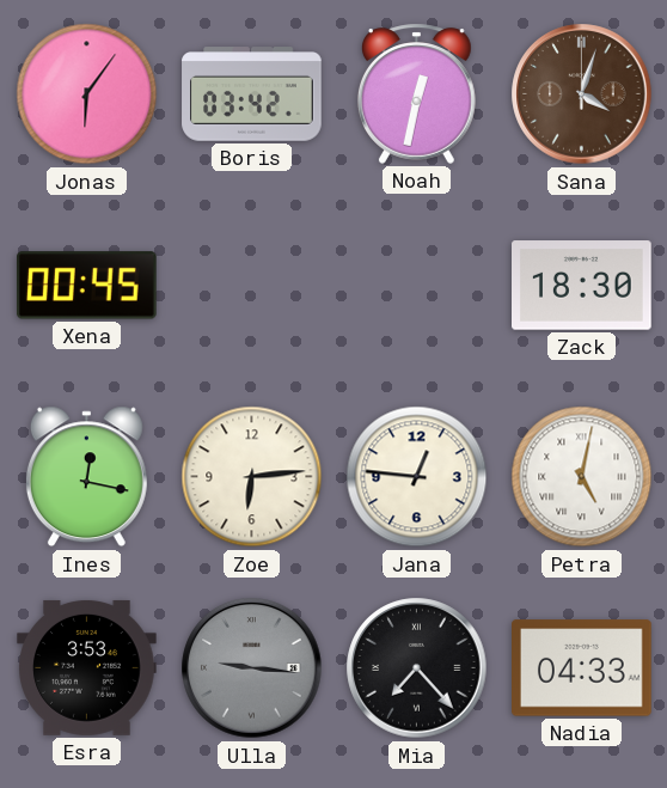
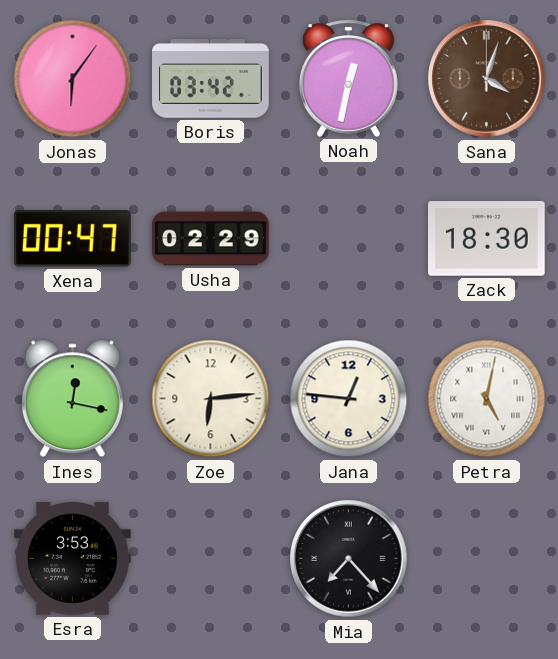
Xena: 00:45 -> 00:47 (73, 239)
Usha: none -> 02:29 (211, 239)
Ulla: 9:16 -> none (252, 668)
Nadia: 04:33 -> none (582, 668)
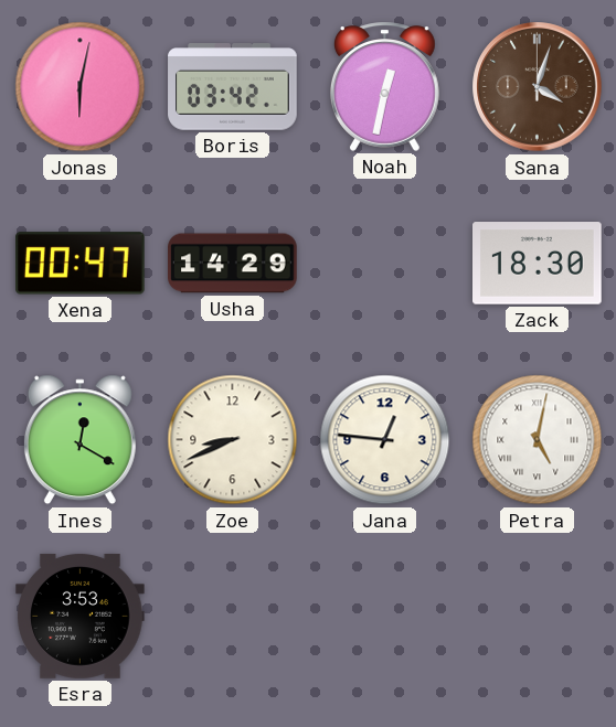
Jonas: 6:06 -> 6:02 (81, 87)
Usha: 02:29 -> 14:29 (233, 264)
Ines: 12:17 -> 12:20 (79, 440)
Zoe: 6:14 -> 8:41 (233, 440)
Mia: 7:23 -> none (349, 559)
